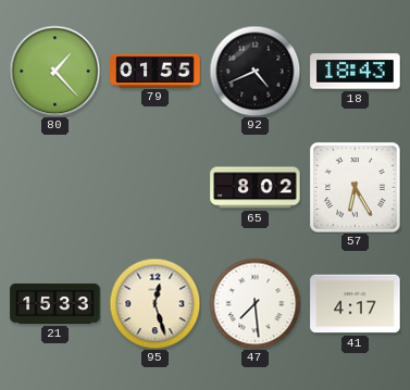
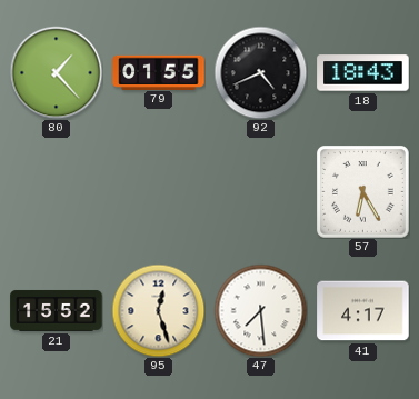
65: 8:02 -> none (256, 188)
21: 15:33 -> 15:52 (57, 310)
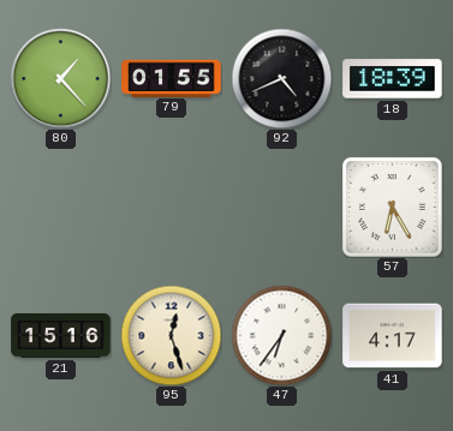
18: 18:43 -> 18:39 (393, 79)
21: 15:52 -> 15:16 (61, 335)
47: 7:29 -> 6:36 (281, 335)
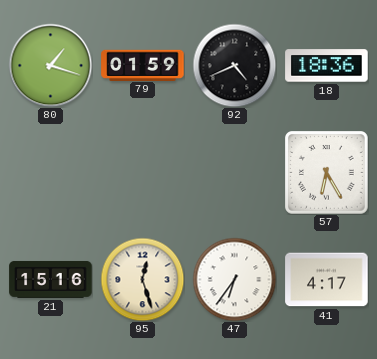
80: 1:23 -> 1:18 (50, 65)
79: 01:55 -> 01:59 (143, 65)
18: 18:39 -> 18:36 (327, 66)
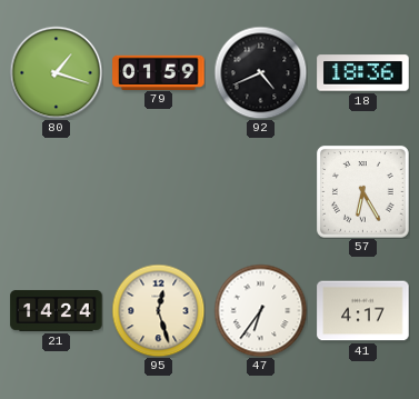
21: 15:16 -> 14:24 (57, 310)
